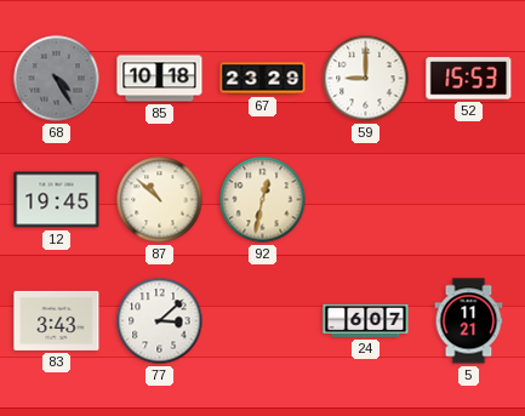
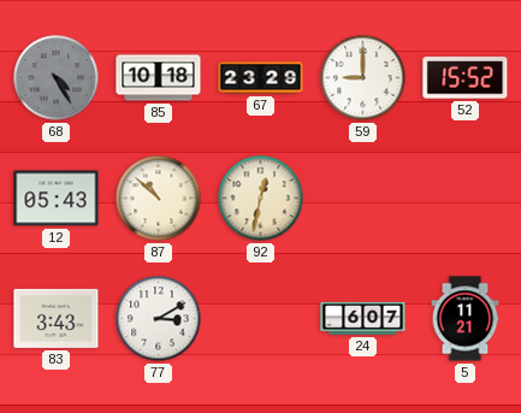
52: 15:53 -> 15:52 (466, 78)
12: 19:45 -> 05:43 (57, 199)
77: 3:08 -> 3:10 (159, 319)
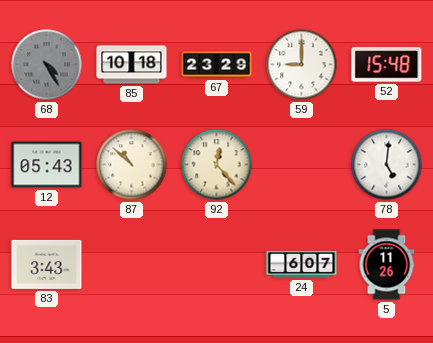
52: 15:52 -> 15:48 (387, 65)
92: 12:32 -> 12:23 (217, 165)
78: none -> 5:01 (387, 165)
77: 3:10 -> none (159, 319)
5: 11:21 -> 11:26 (387, 265)
